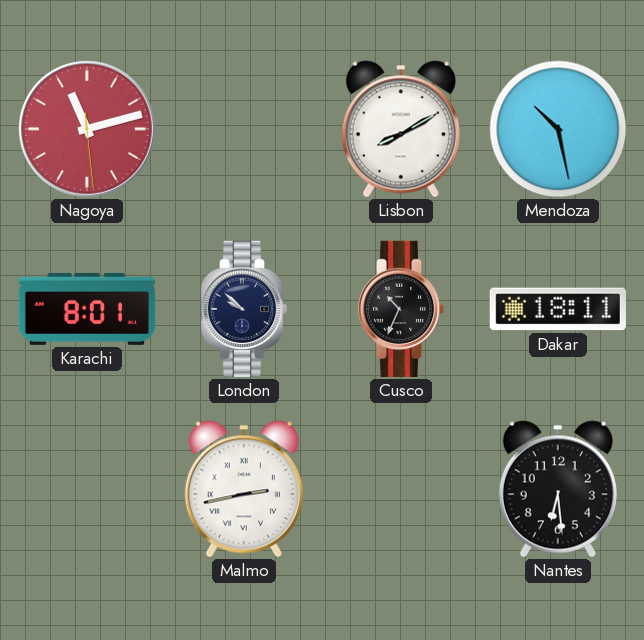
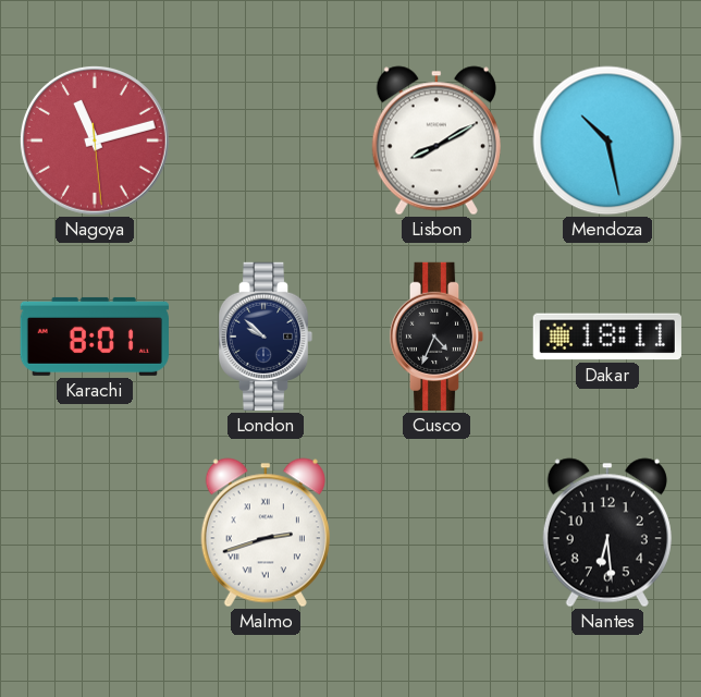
Cusco: 10:34 -> 4:34 (436, 337)
Malmo: 2:43 -> 2:42 (266, 533)
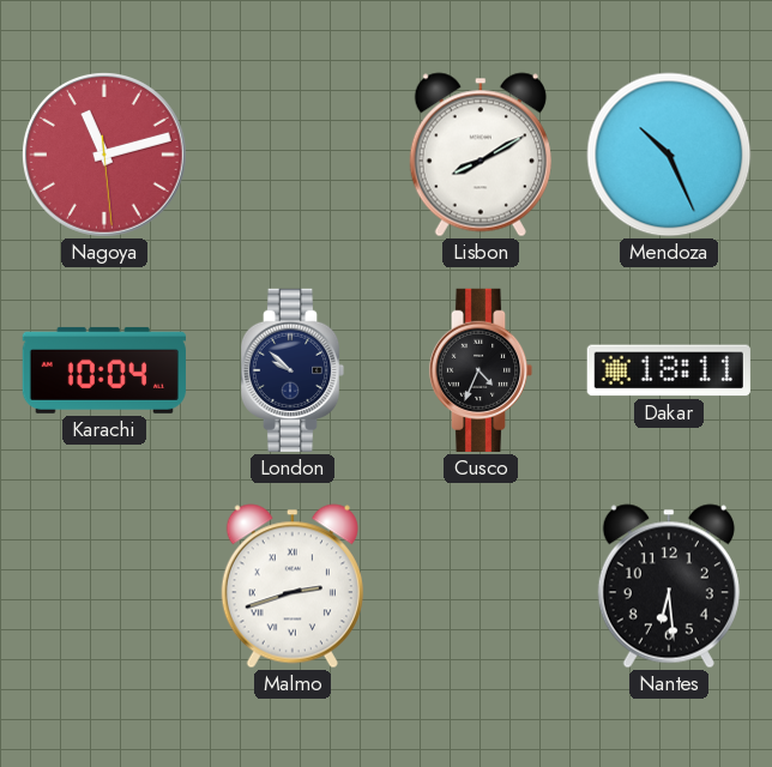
Mendoza: 10:28 -> 10:26 (669, 155)
Karachi: 8:01 -> 10:04 (104, 370)
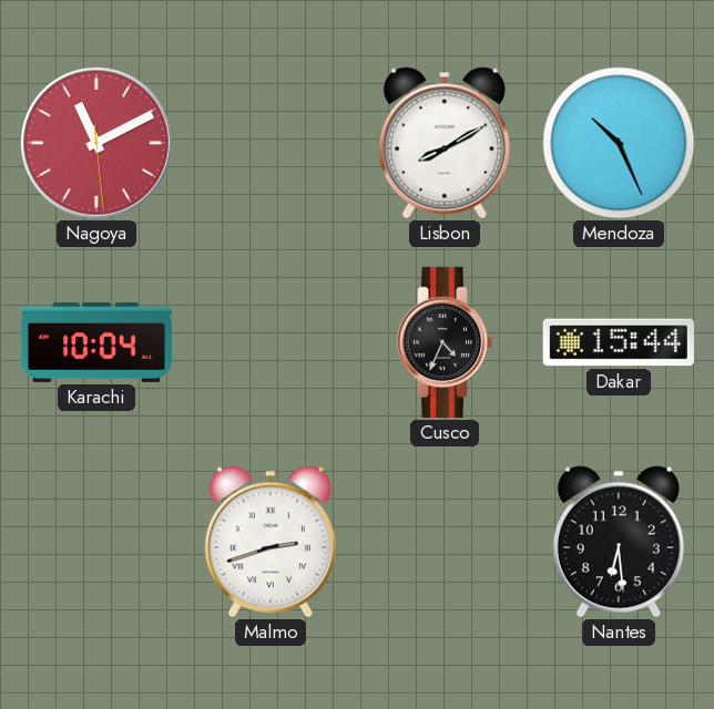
Nagoya: 11:12 -> 11:10 (96, 143)
London: 9:52 -> none (292, 370)
Dakar: 18:11 -> 15:44 (619, 342)
